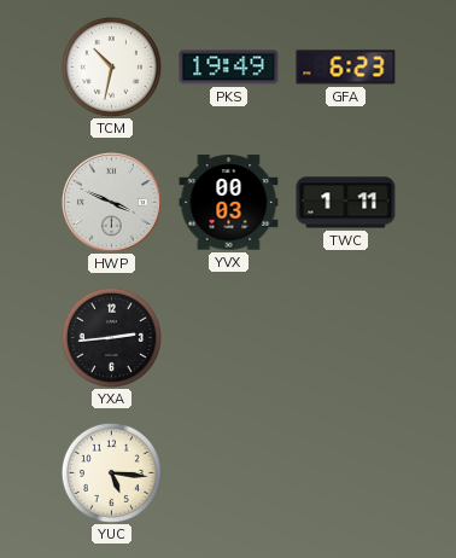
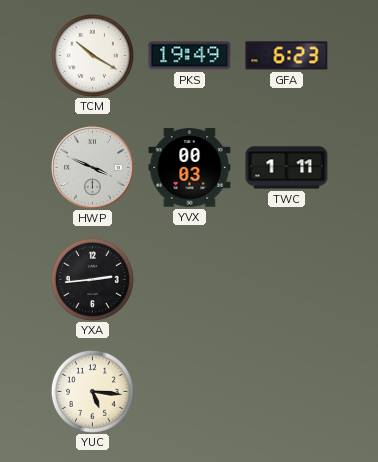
TCM: 10:32 -> 10:20 (92, 55)
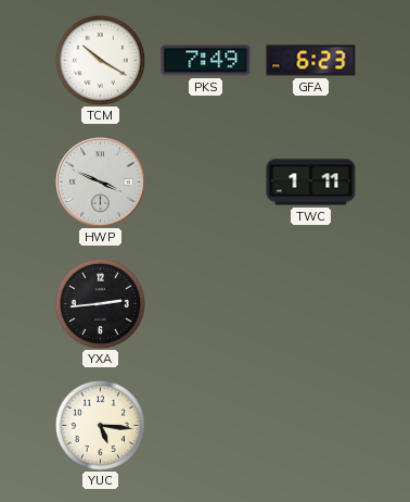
PKS: 19:49 -> 7:49 (206, 61)
YVX: 00:03 -> none (190, 168)
